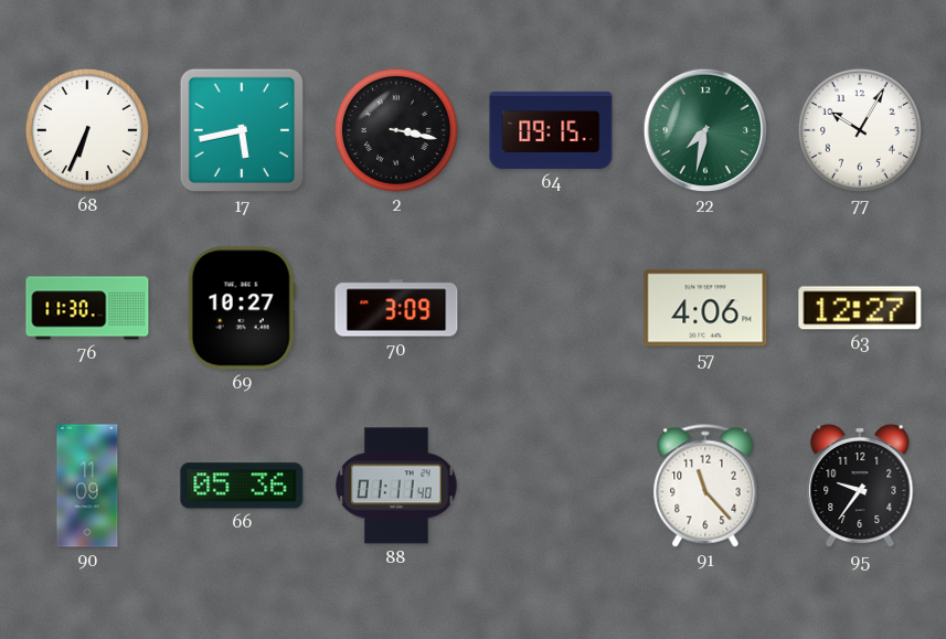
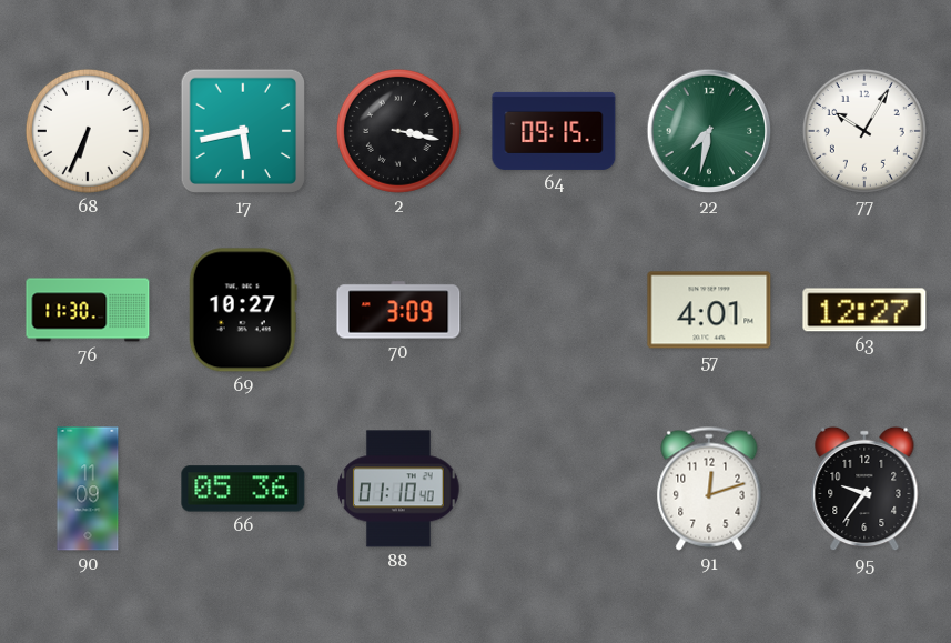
57: 4:06 -> 4:01 (709, 310)
88: 01:11 -> 01:10 (398, 489)
91: 11:23 -> 12:12 (709, 489)
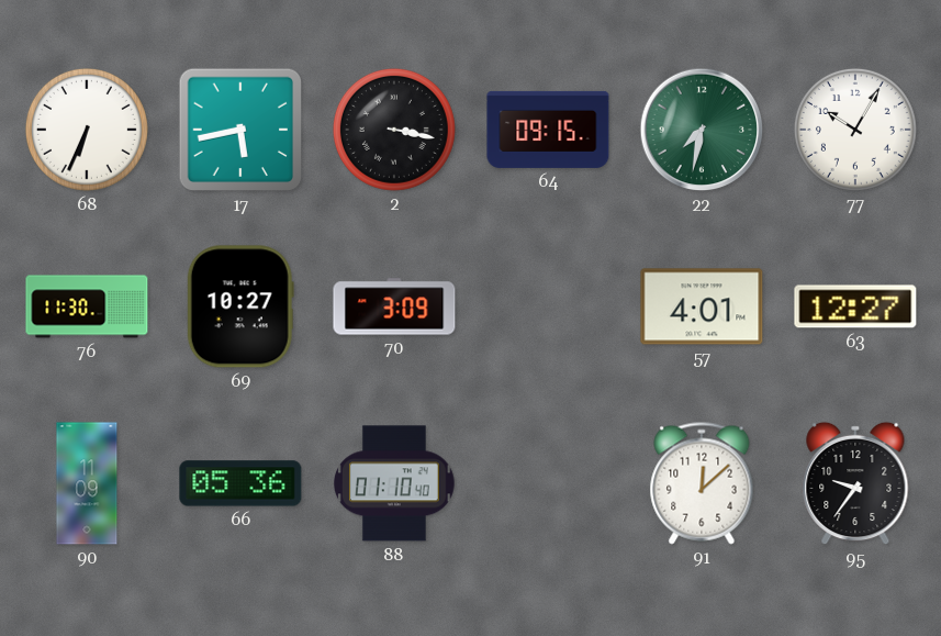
91: 12:12 -> 12:08 (702, 483)
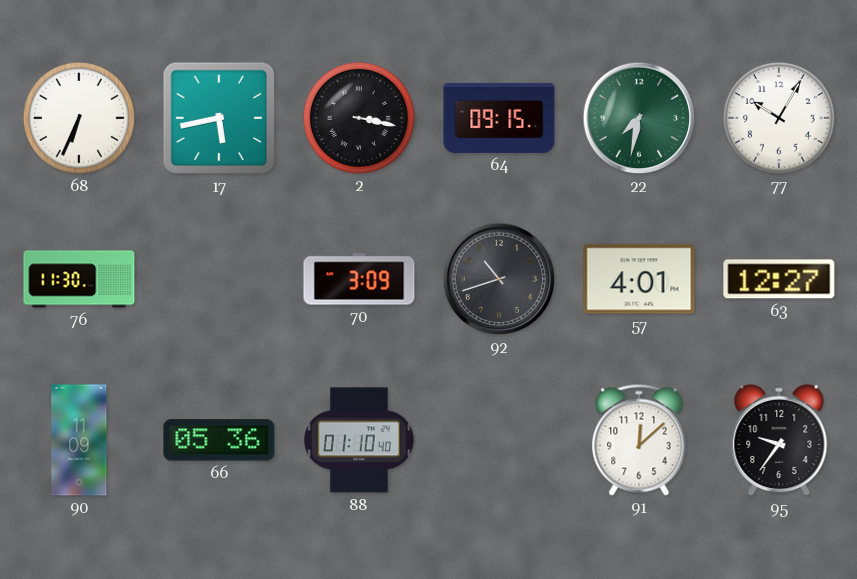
69: 10:27 -> none (240, 306)
92: none -> 10:42 (499, 279)
